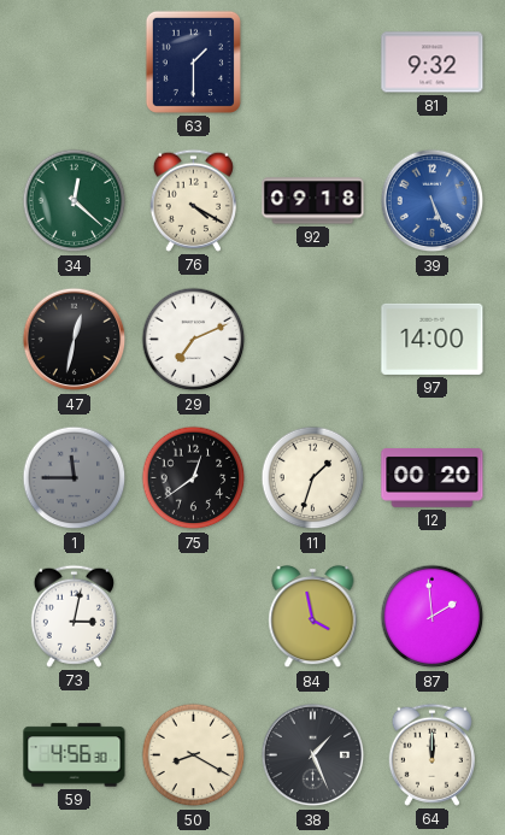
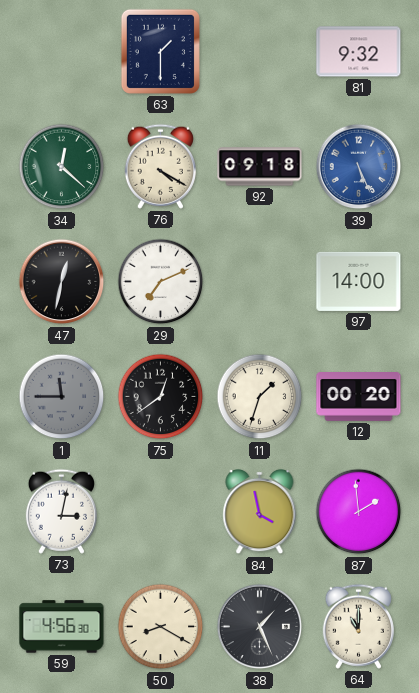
64: 12:00 -> 11:00 (358, 626)
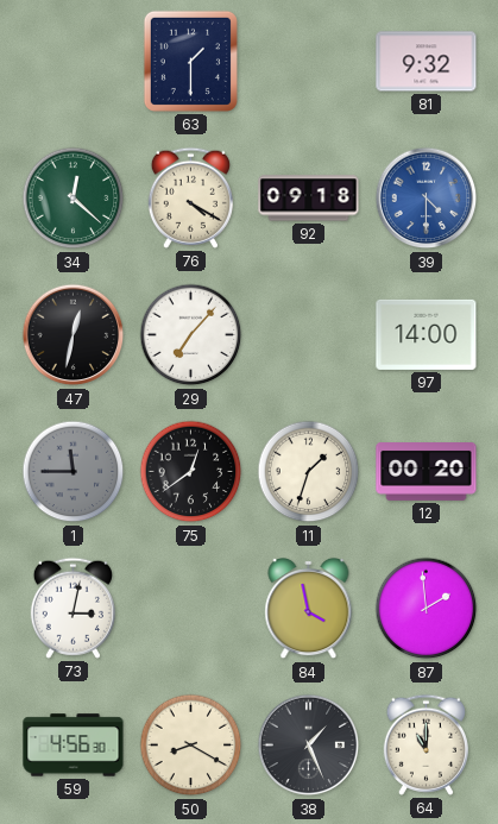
39: 5:26 -> 4:30 (427, 199)
29: 7:11 -> 7:07 (191, 335)
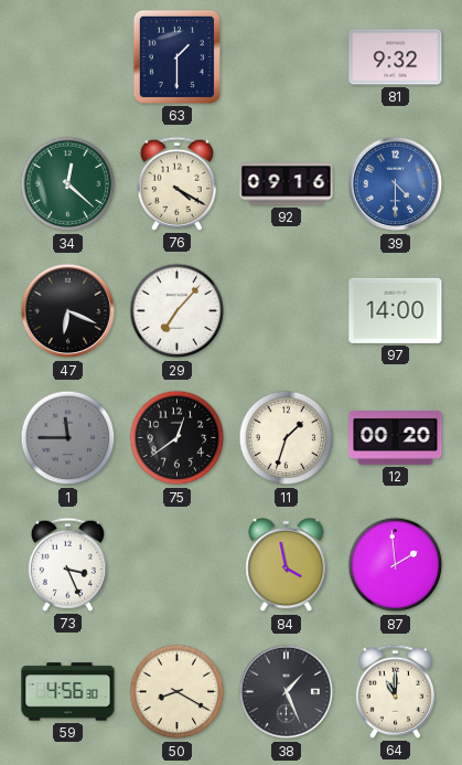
92: 09:18 -> 09:16 (287, 184)
47: 12:32 -> 6:19 (68, 311)
73: 3:02 -> 3:26 (67, 564)
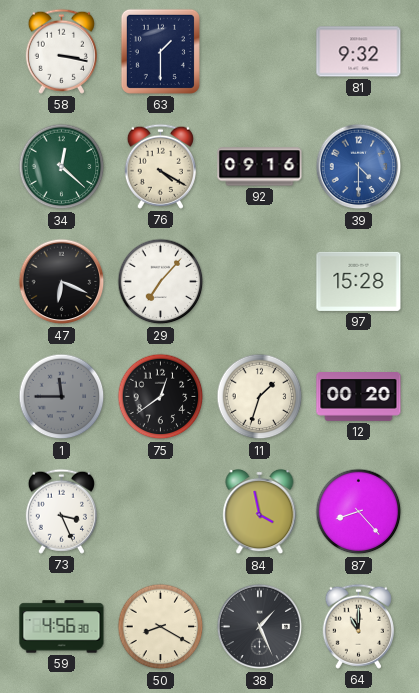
58: none -> 3:17 (61, 51)
97: 14:00 -> 15:28 (359, 281)
87: 1:59 -> 8:23 (359, 512)
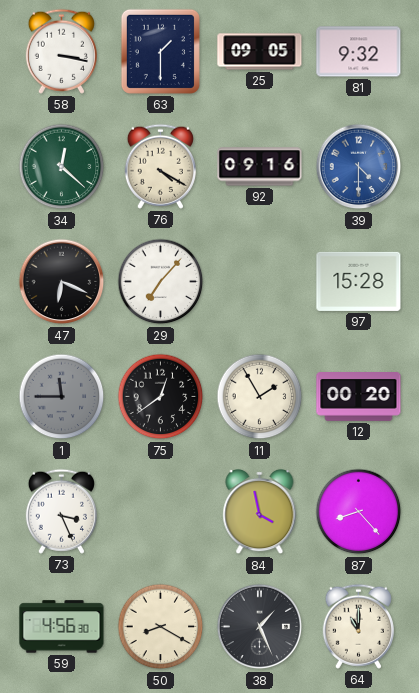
25: none -> 09:05 (260, 52)
11: 1:33 -> 1:55 (260, 397)
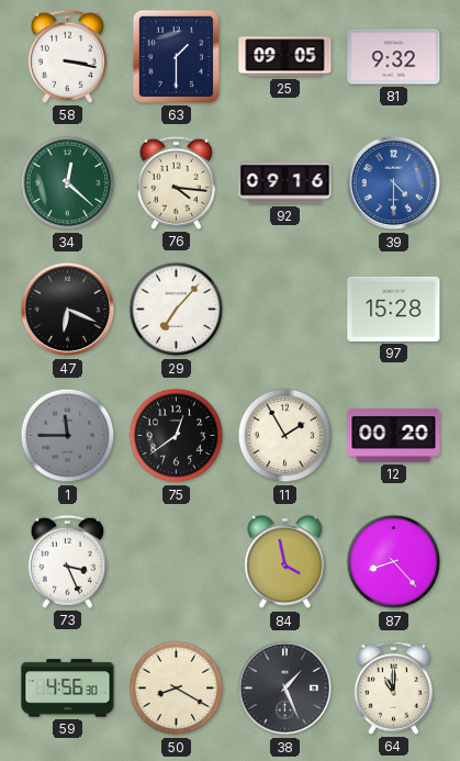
76: 4:20 -> 4:16 (176, 182)
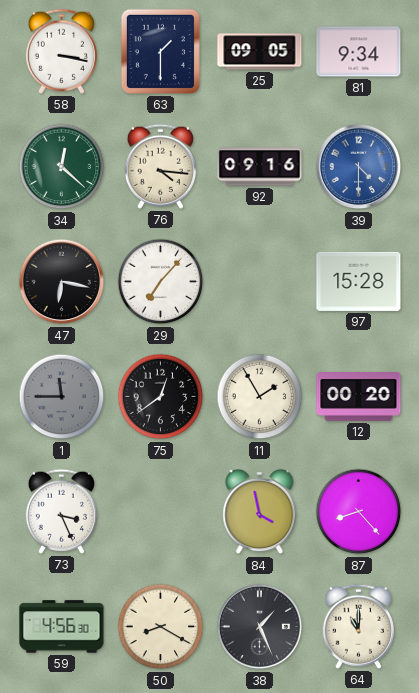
81: 9:32 -> 9:34 (359, 52)
47: 6:19 -> 6:17 (62, 282)
